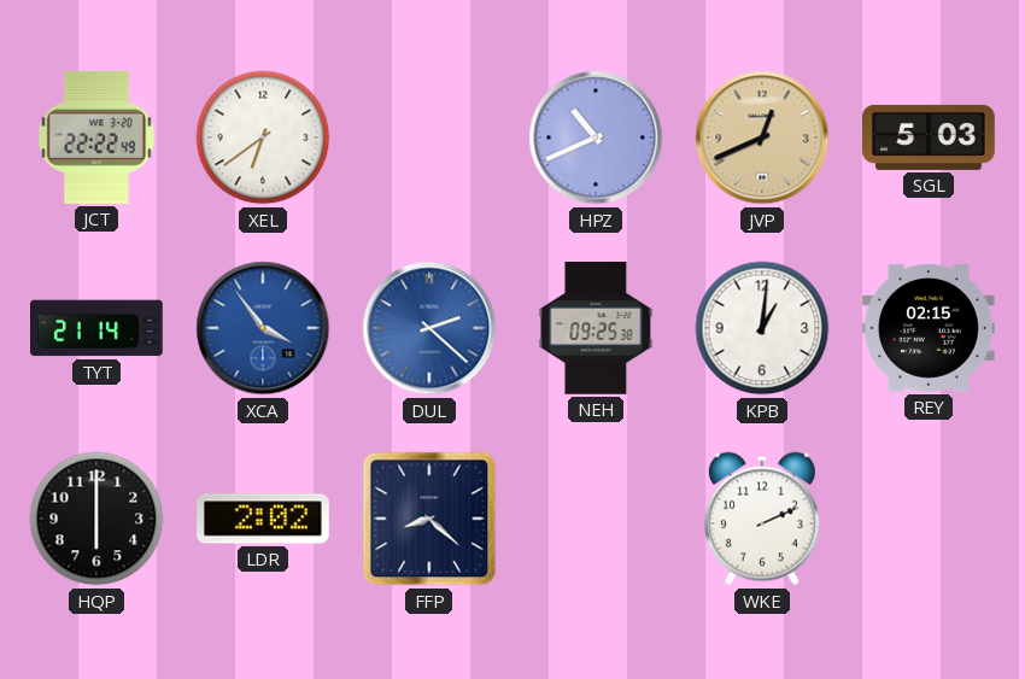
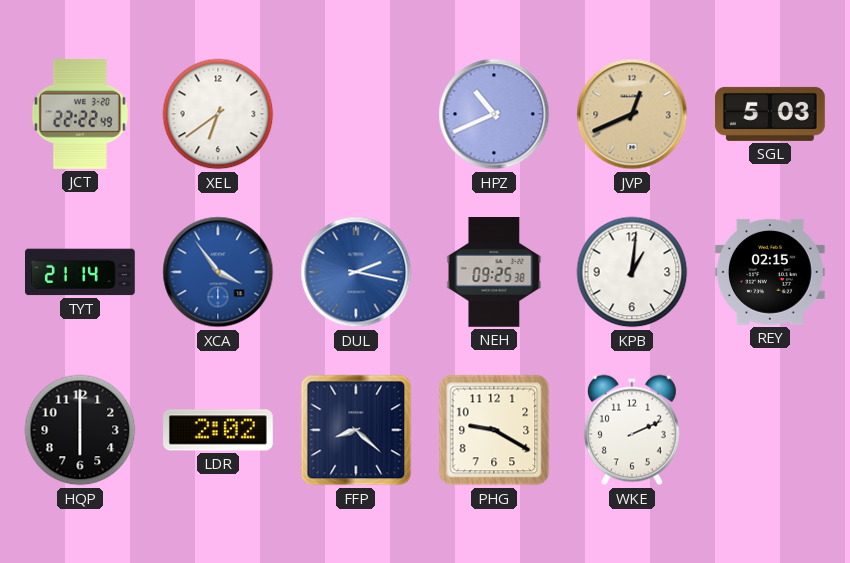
DUL: 2:22 -> 2:17 (356, 272)
PHG: none -> 9:20 (494, 430)
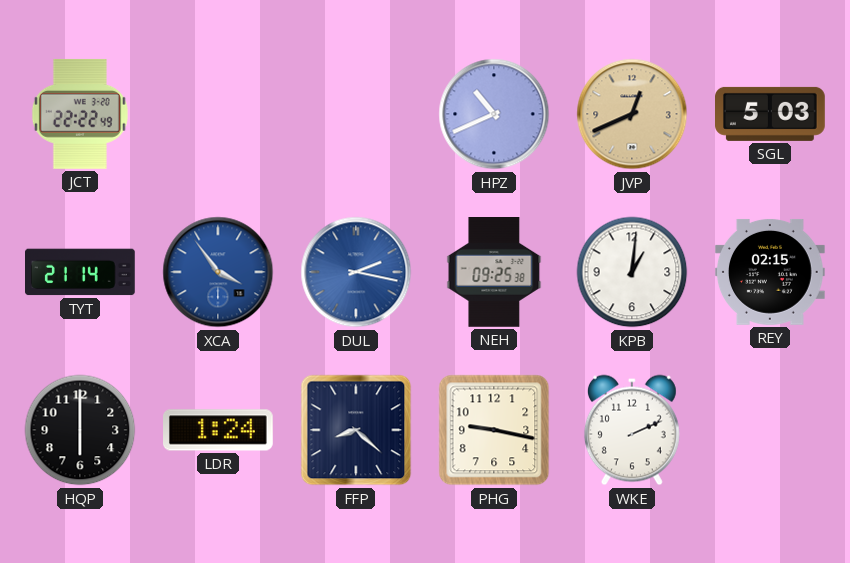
XEL: 6:39 -> none (218, 114)
LDR: 2:02 -> 1:24 (219, 430)
PHG: 9:20 -> 9:17 (494, 430)
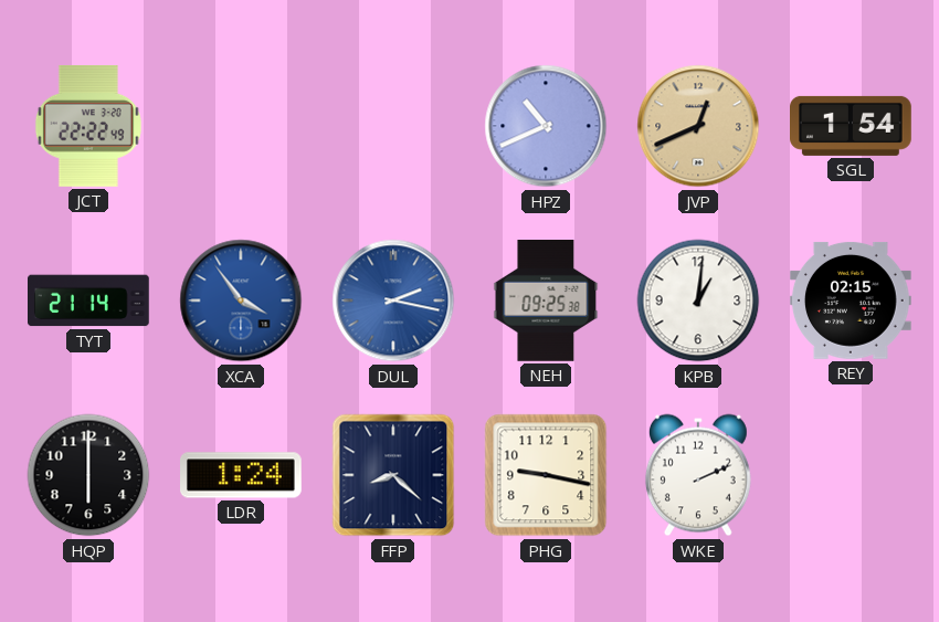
SGL: 5:03 -> 1:54 (852, 126)
